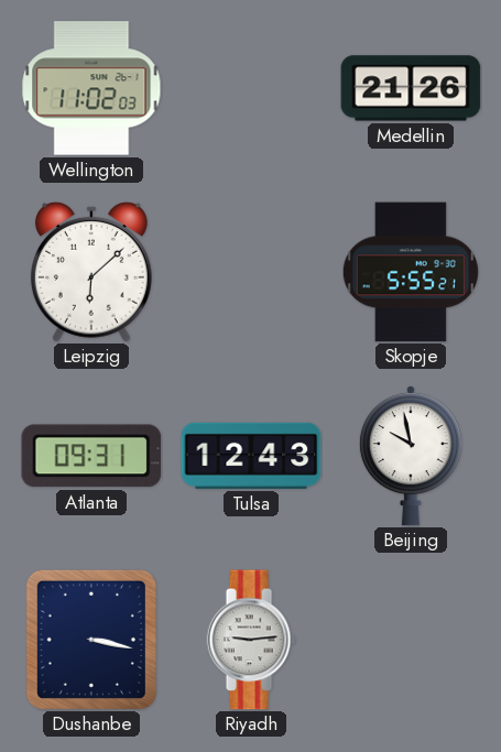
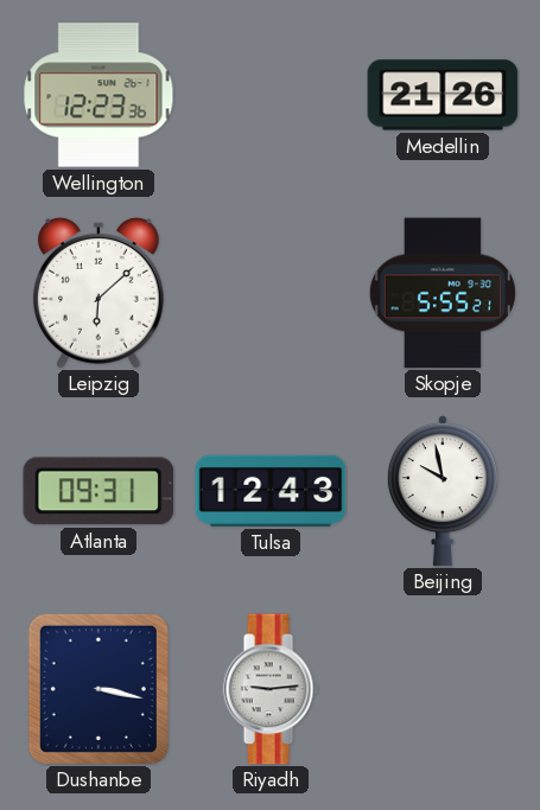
Wellington: 11:02 -> 12:23 (99, 95)
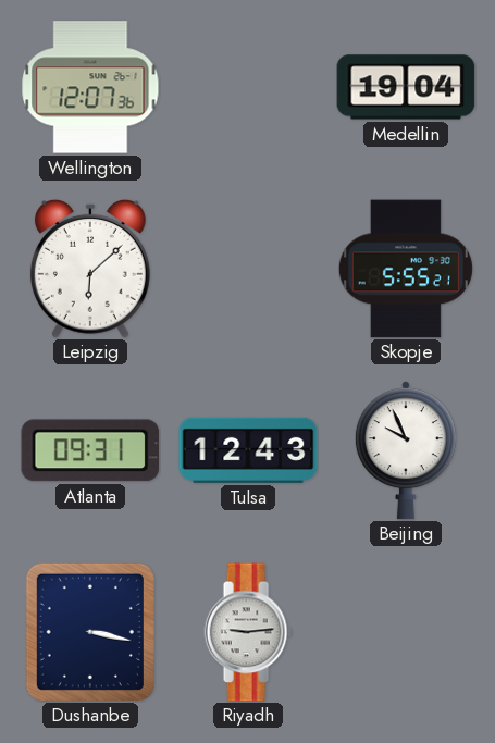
Wellington: 12:23 -> 12:07 (90, 87)
Medellin: 21:26 -> 19:04 (406, 87)
Beijing: 9:58 -> 9:56 (406, 450)
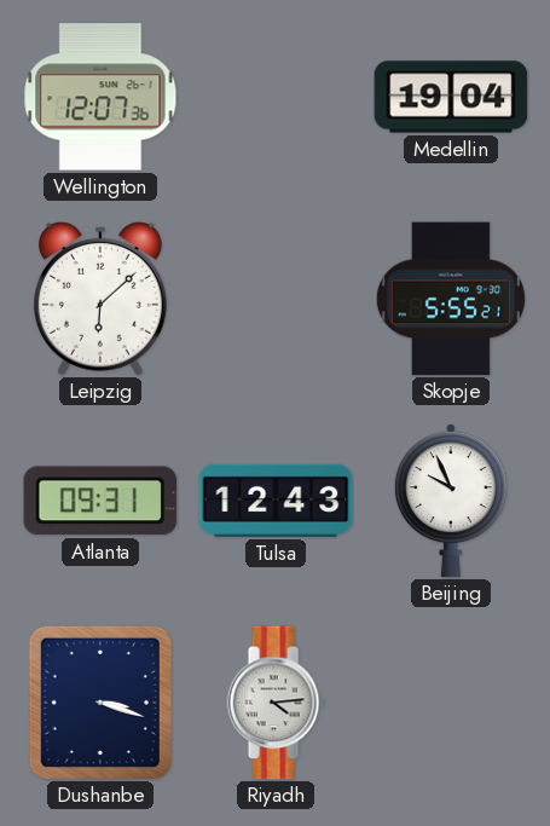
Dushanbe: 3:17 -> 3:18 (100, 703)
Riyadh: 9:14 -> 4:14 (276, 703)
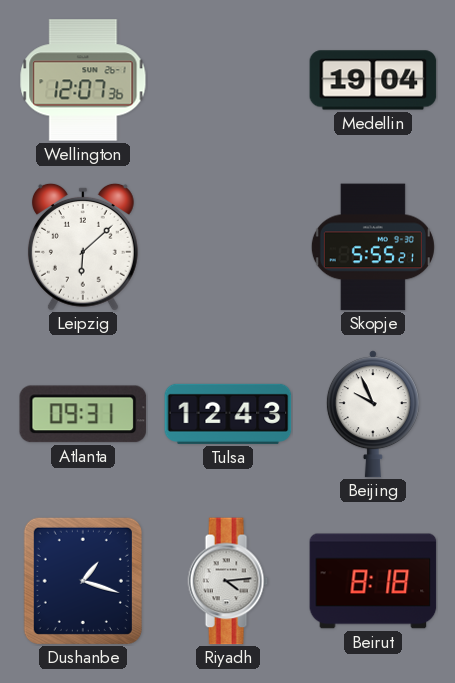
Dushanbe: 3:18 -> 1:18 (83, 581)
Beirut: none -> 8:18 (373, 581)
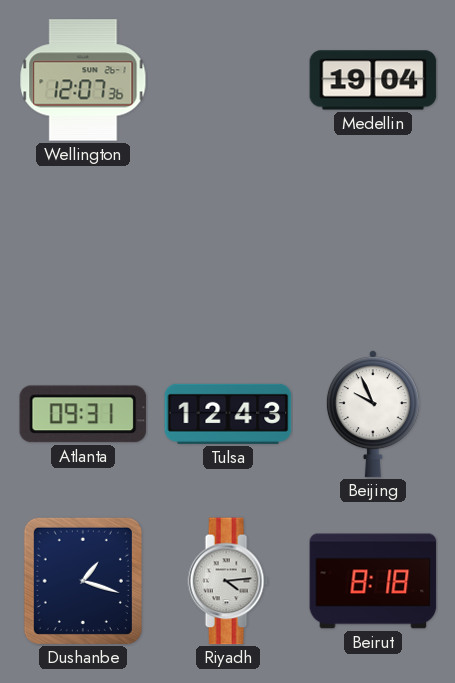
Leipzig: 6:08 -> none (83, 247)
Skopje: 5:55 -> none (373, 247)
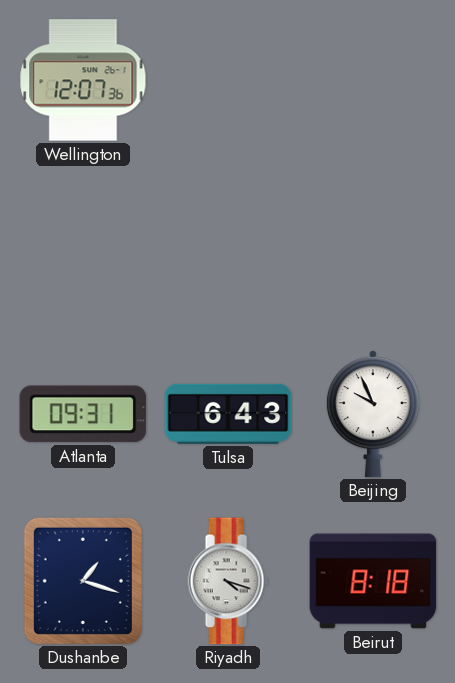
Medellin: 19:04 -> none (373, 80)
Tulsa: 12:43 -> 6:43 (228, 414)
Riyadh: 4:14 -> 4:18 (228, 581)
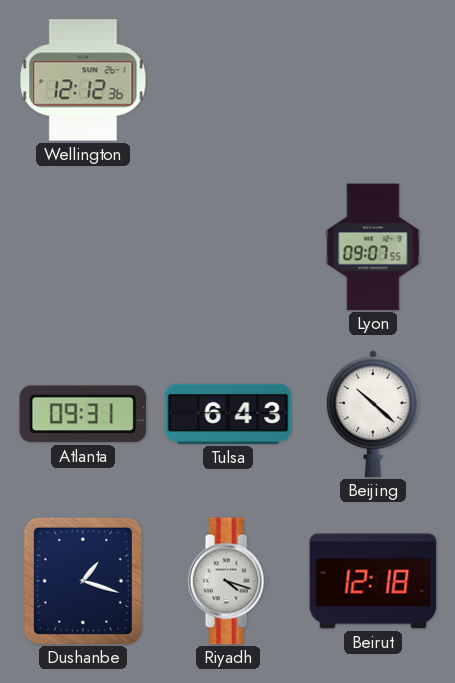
Wellington: 12:07 -> 12:12 (83, 80)
Lyon: none -> 09:07 (373, 247)
Beijing: 9:56 -> 10:22 (373, 414)
Beirut: 8:18 -> 12:18 (373, 581)
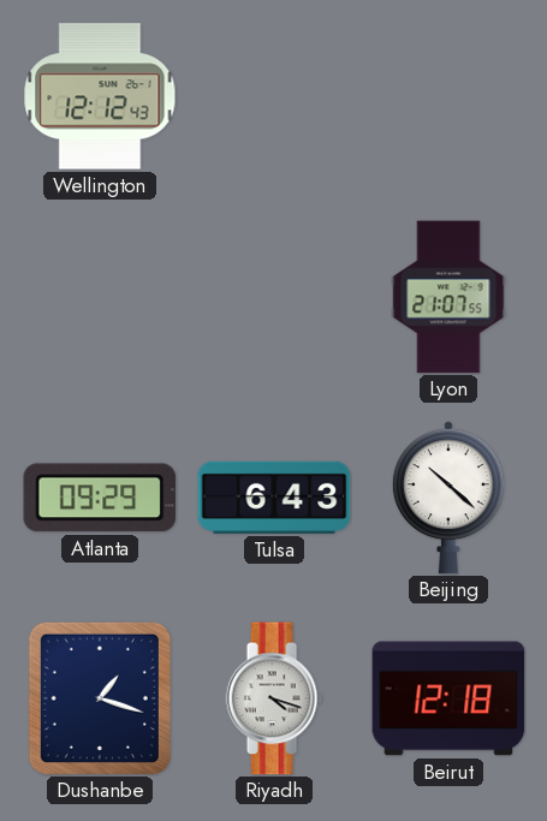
Wellington: 12:12:36 -> 12:12:43 (100, 96)
Lyon: 09:07 -> 21:07 (448, 297)
Atlanta: 09:31 -> 09:29 (100, 498)
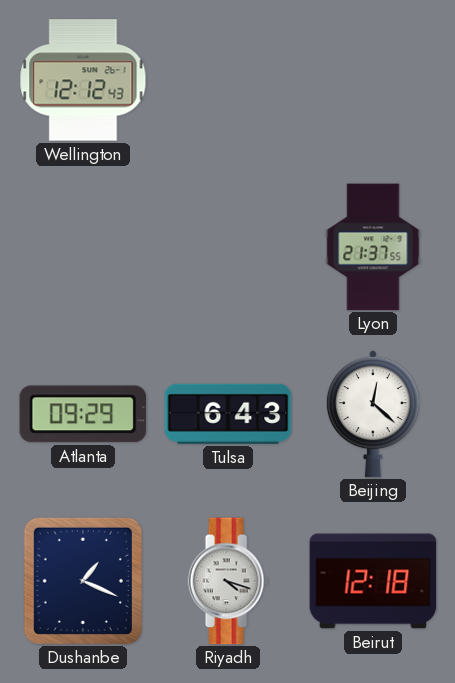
Lyon: 21:07 -> 21:37 (373, 247)
Beijing: 10:22 -> 12:22 (373, 414)
Dushanbe: 1:18 -> 1:19 (83, 581)
